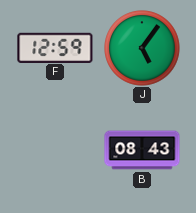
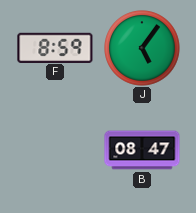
F: 12:59 -> 8:59 (55, 47)
B: 08:43 -> 08:47 (142, 150)
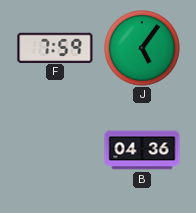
F: 8:59 -> 7:59 (55, 47)
B: 08:47 -> 04:36 (142, 150)
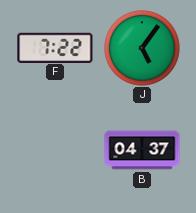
F: 7:59 -> 7:22 (55, 47)
B: 04:36 -> 04:37 (142, 150)
